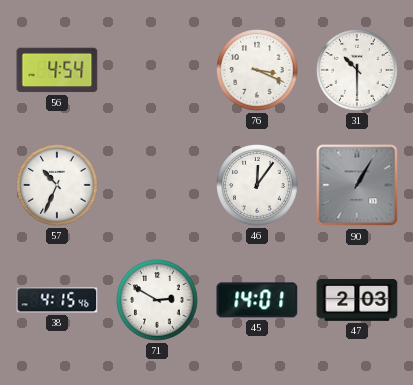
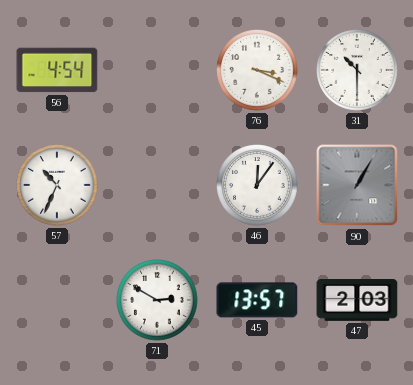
38: 4:15 -> none (57, 300)
45: 14:01 -> 13:57 (257, 300)
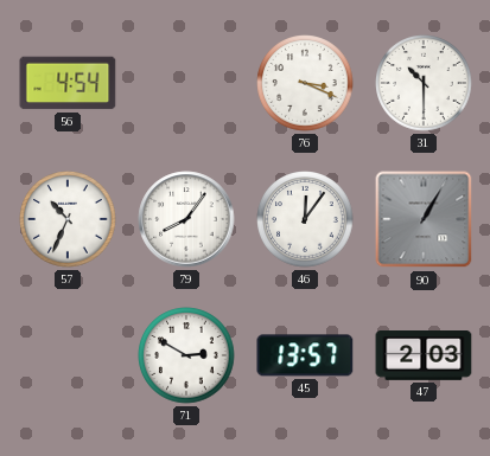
79: none -> 8:06 (186, 219)
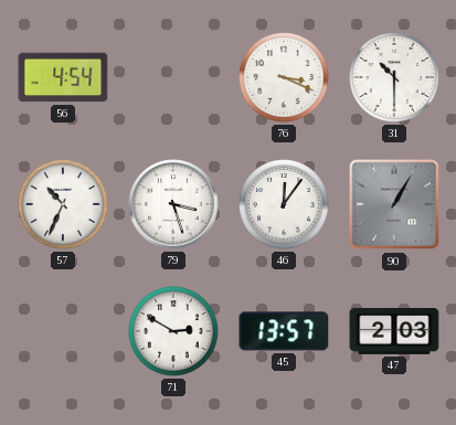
79: 8:06 -> 3:27 (173, 204)
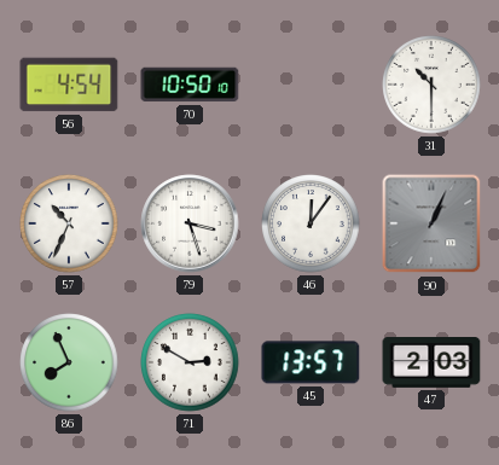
70: none -> 10:50 (190, 85)
76: 3:19 -> none (284, 77)
90: 1:05 -> 1:04 (431, 223)
86: none -> 7:56 (69, 362)
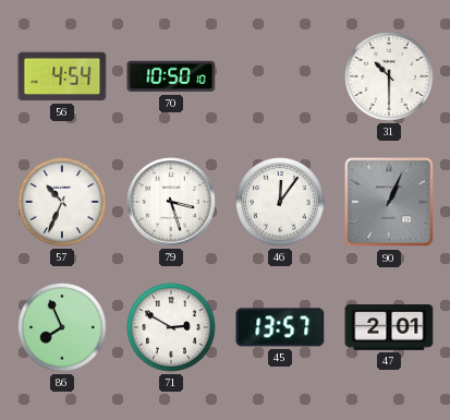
47: 2:03 -> 2:01 (389, 328)
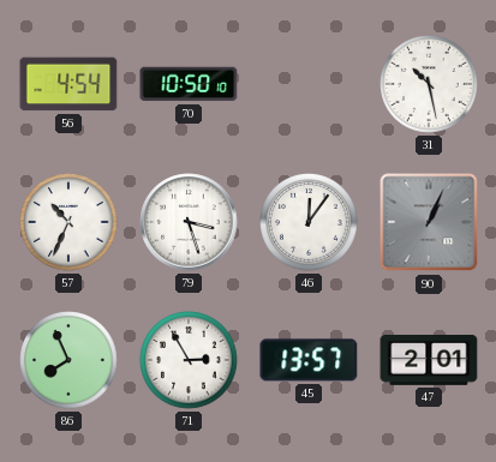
31: 10:30 -> 10:28 (429, 84)
71: 2:50 -> 2:55 (189, 360)
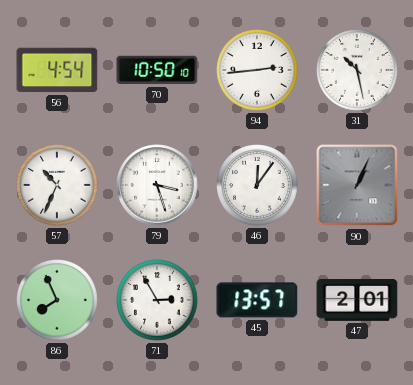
94: none -> 2:44 (257, 70)
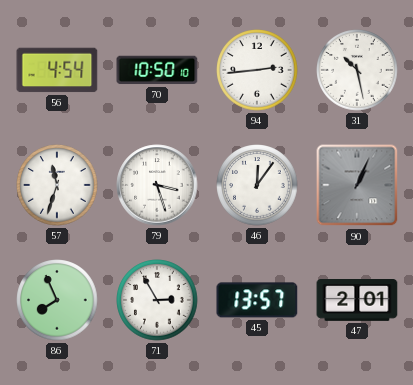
57: 10:34 -> 11:33 (57, 185)
